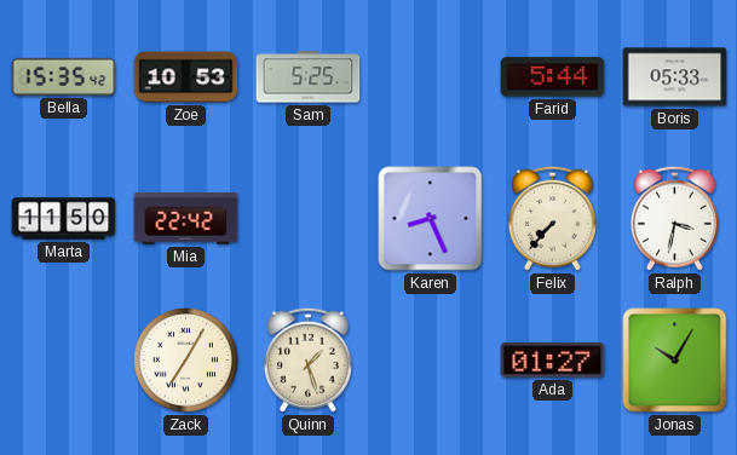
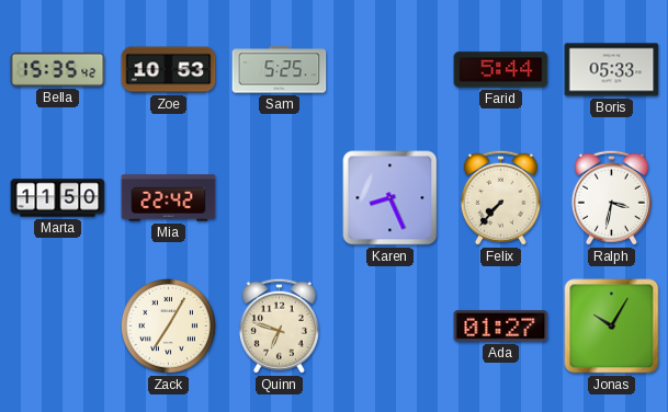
Quinn: 1:27 -> 6:48 (279, 325)
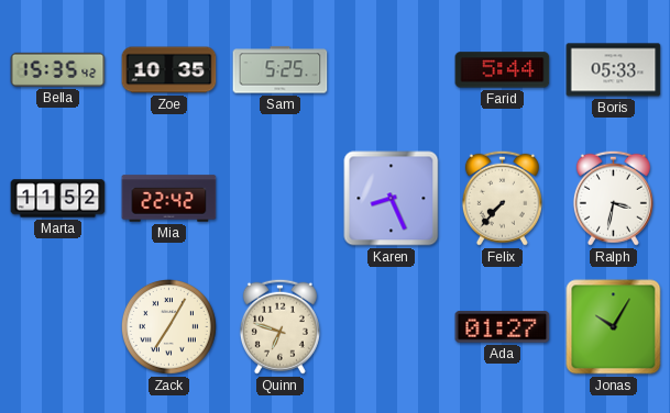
Zoe: 10:53 -> 10:35 (169, 70)
Marta: 11:50 -> 11:52 (58, 199)
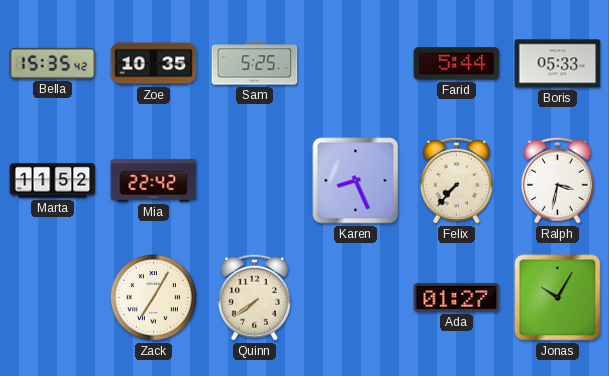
Quinn: 6:48 -> 7:39 (254, 297)
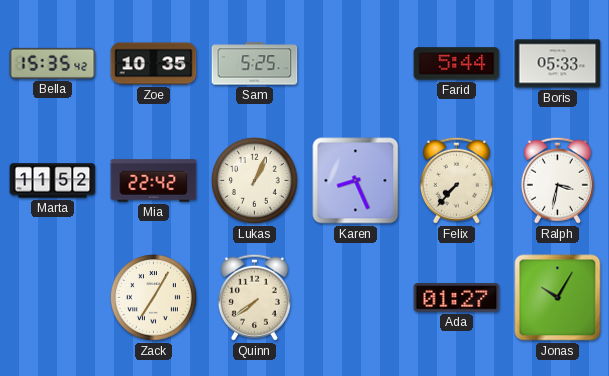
Lukas: none -> 1:04 (254, 180)
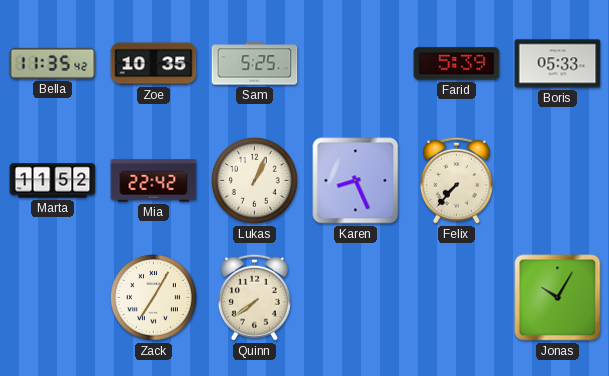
Bella: 15:35 -> 11:35 (53, 63)
Farid: 5:44 -> 5:39 (457, 64)
Ralph: 3:32 -> none (557, 180)
Ada: 01:27 -> none (457, 298)
